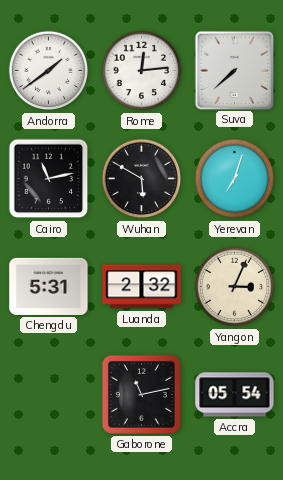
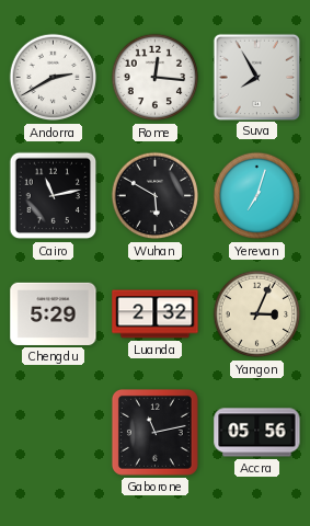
Andorra: 1:39 -> 2:40 (54, 78)
Rome: 12:14 -> 12:16 (156, 78)
Suva: 7:38 -> 7:55 (256, 77)
Chengdu: 5:31 -> 5:29 (54, 313)
Accra: 05:54 -> 05:56 (257, 433)
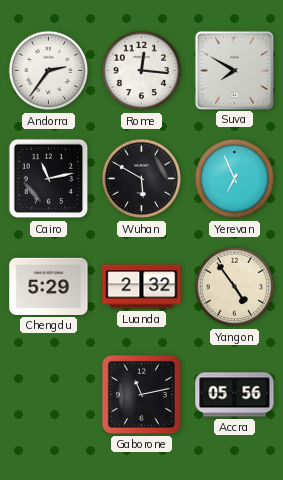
Andorra: 2:40 -> 2:36 (49, 71)
Suva: 7:55 -> 7:50 (234, 70)
Yerevan: 7:03 -> 6:56 (235, 179)
Yangon: 3:04 -> 4:54 (235, 287)
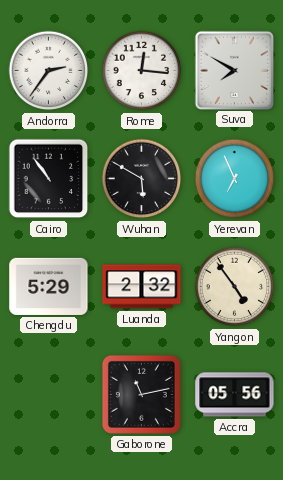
Cairo: 11:13 -> 10:54 (49, 179)
